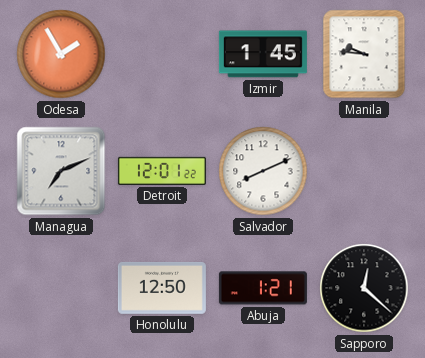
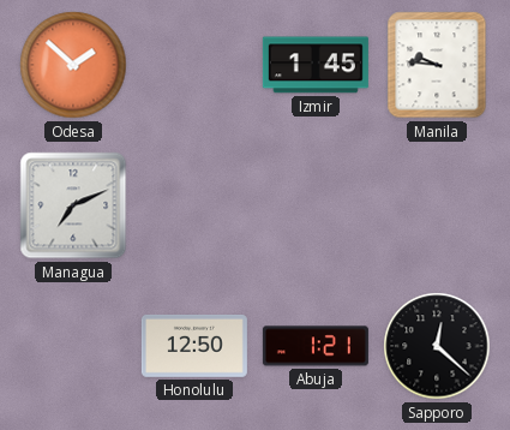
Odesa: 1:55 -> 1:52 (73, 65)
Detroit: 12:01 -> none (162, 171)
Salvador: 8:11 -> none (263, 171)
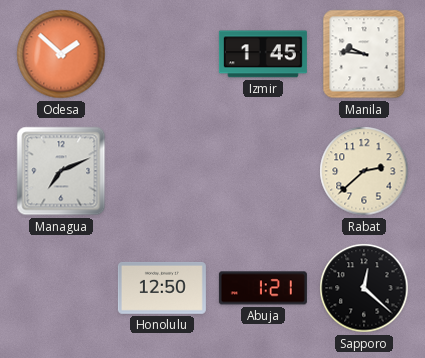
Rabat: none -> 2:38 (364, 171)
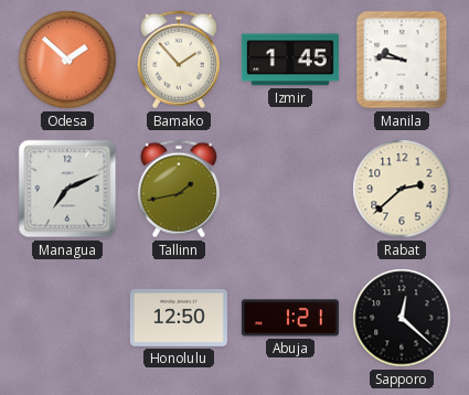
Bamako: none -> 1:53 (179, 60)
Tallinn: none -> 1:43 (179, 189)
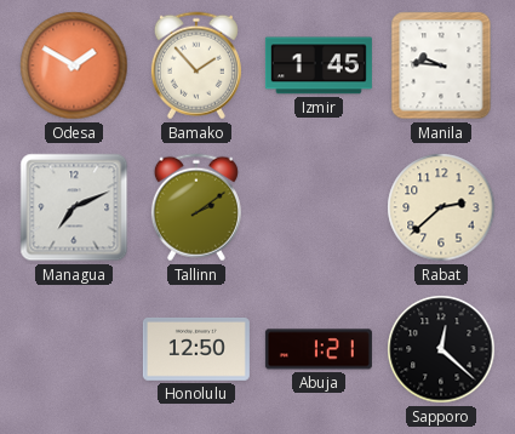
Odesa: 1:52 -> 1:50 (74, 65)
Tallinn: 1:43 -> 2:09 (196, 207)
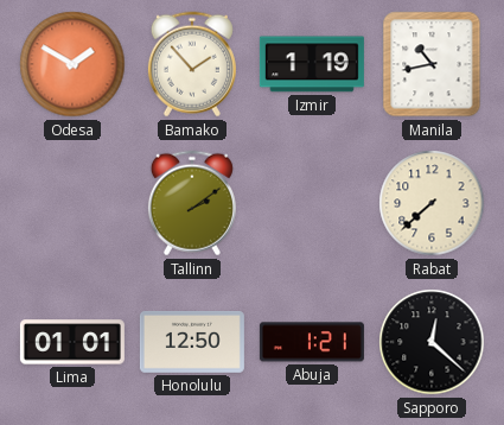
Izmir: 1:45 -> 1:19 (312, 64)
Manila: 9:46 -> 10:43 (432, 64)
Managua: 7:11 -> none (74, 207)
Rabat: 2:38 -> 7:38 (432, 203)
Lima: none -> 01:01 (72, 342)
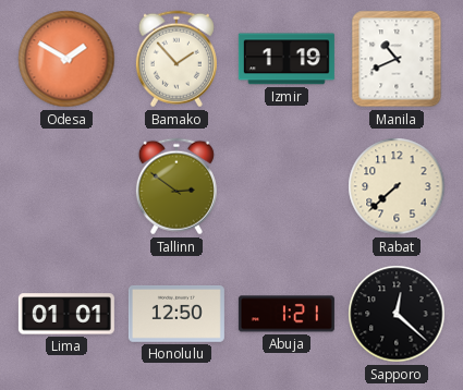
Manila: 10:43 -> 10:41 (397, 59)
Tallinn: 2:09 -> 2:51 (176, 186)
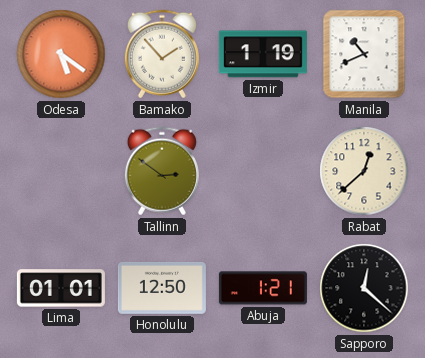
Odesa: 1:50 -> 5:21 (61, 54)
Rabat: 7:38 -> 12:38 (364, 171)
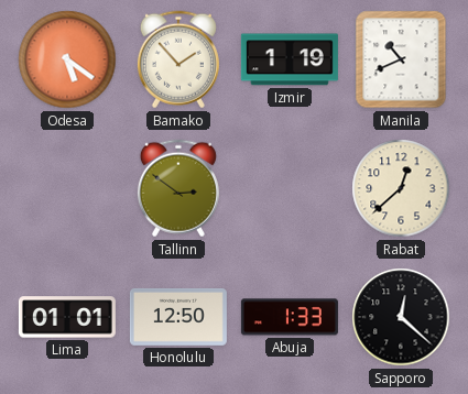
Abuja: 1:21 -> 1:33 (290, 317)
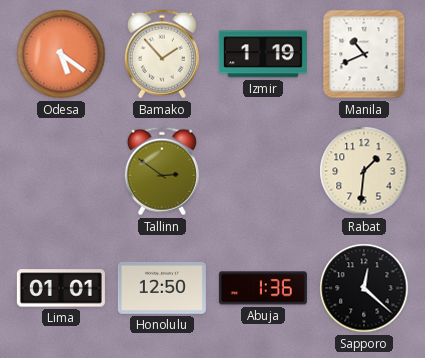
Rabat: 12:38 -> 1:31 (364, 171)
Abuja: 1:33 -> 1:36 (263, 288)
